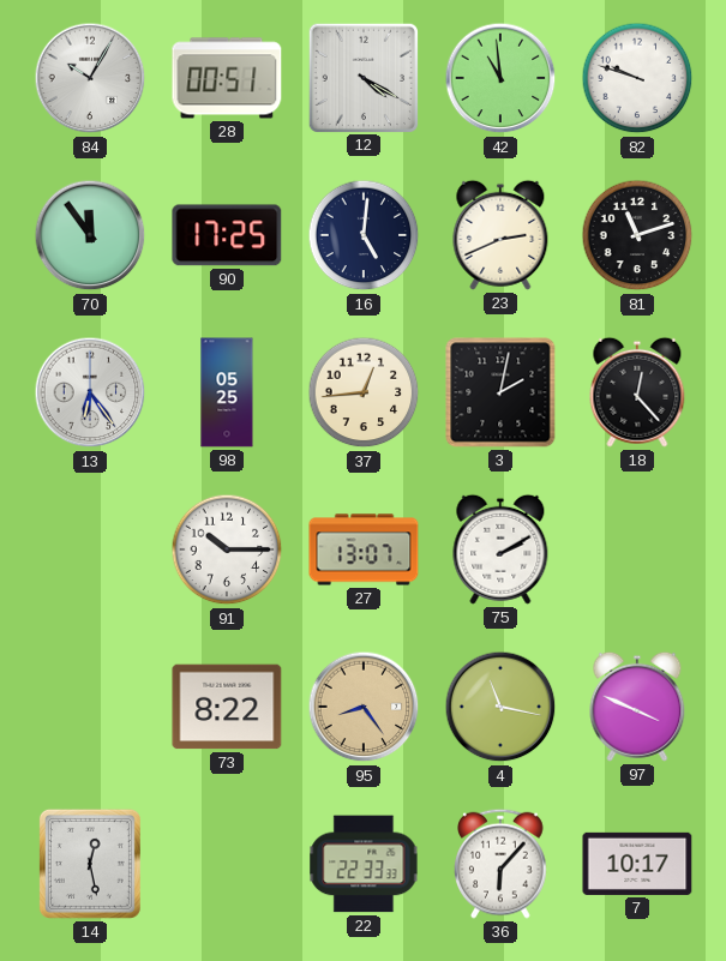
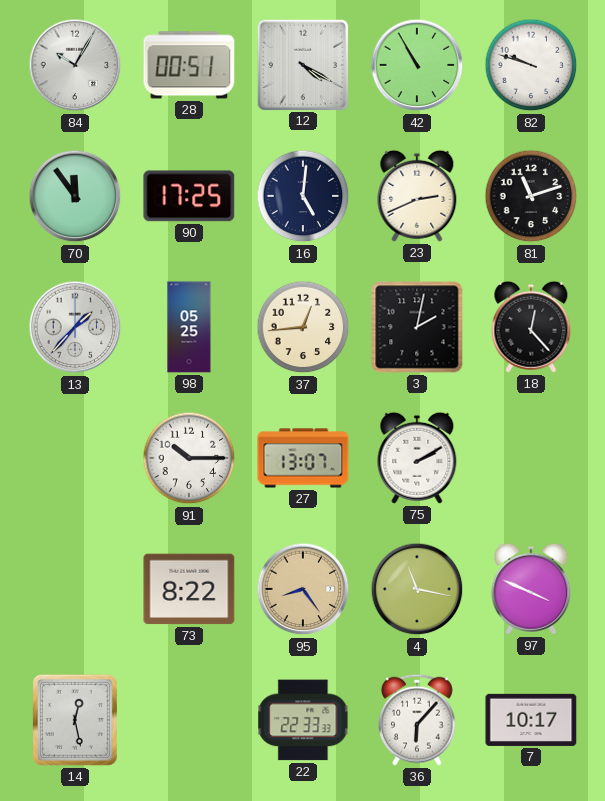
42: 10:59 -> 10:55 (417, 65)
13: 6:24 -> 1:37 (75, 327)
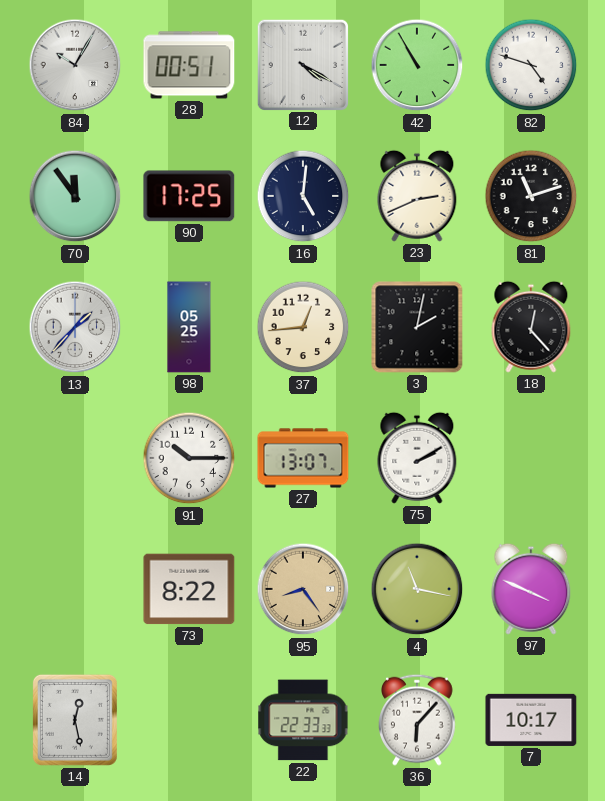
82: 9:48 -> 4:48 (531, 65)
